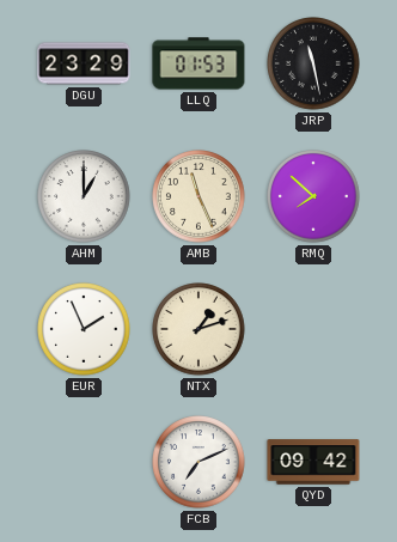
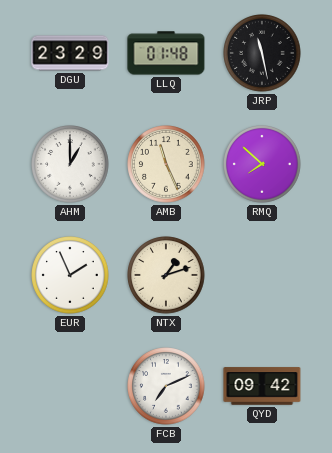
LLQ: 01:53 -> 01:48 (166, 53)
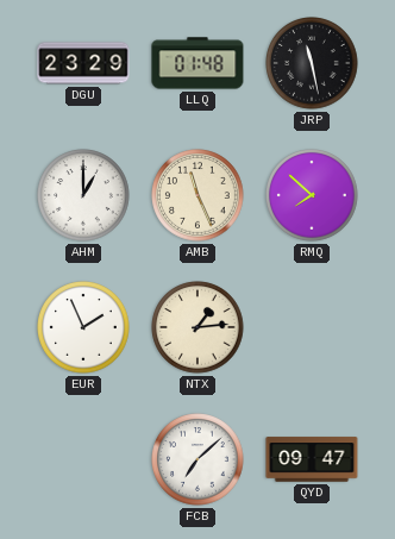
NTX: 1:12 -> 1:14 (197, 327)
FCB: 7:11 -> 7:08 (197, 459)
QYD: 09:42 -> 09:47 (312, 459)
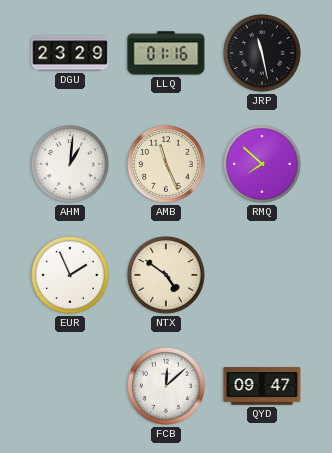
LLQ: 01:48 -> 01:16 (166, 53)
AHM: 1:00 -> 1:01 (70, 164)
NTX: 1:14 -> 4:51 (166, 275)
FCB: 7:08 -> 12:08 (166, 386)
